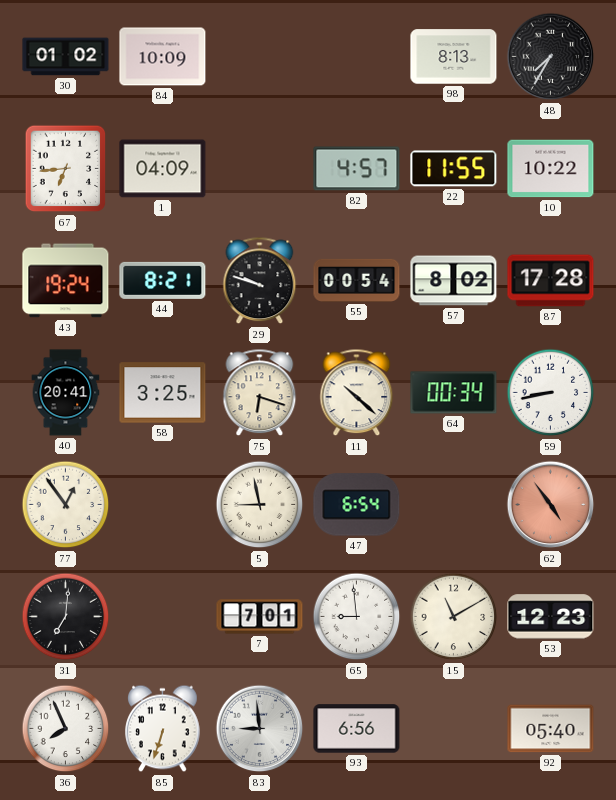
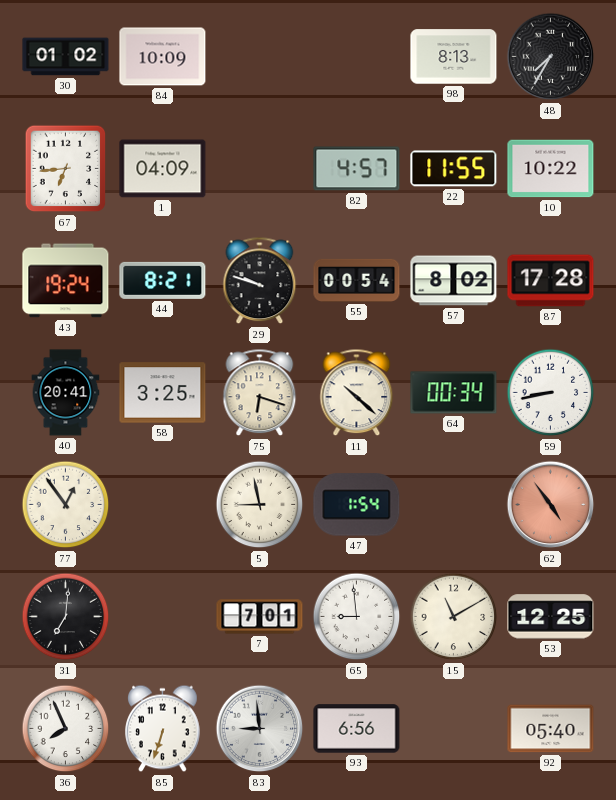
47: 6:54 -> 1:54 (357, 505)
53: 12:23 -> 12:25 (551, 617)
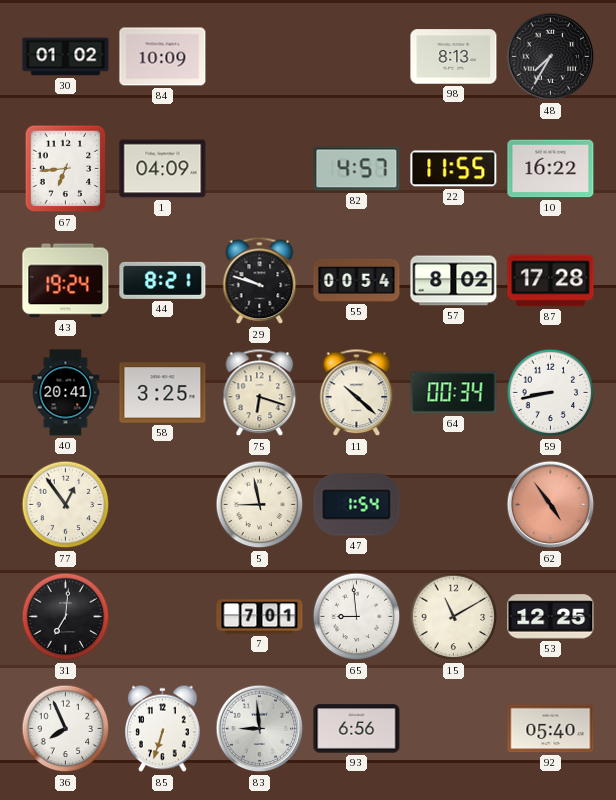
10: 10:22 -> 16:22 (551, 169)
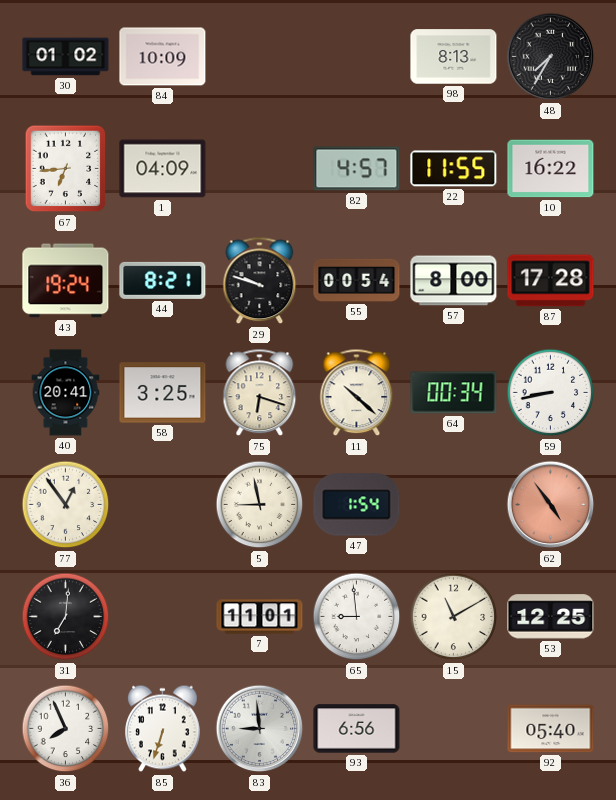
57: 8:02 -> 8:00 (454, 281)
7: 7:01 -> 11:01 (260, 617)
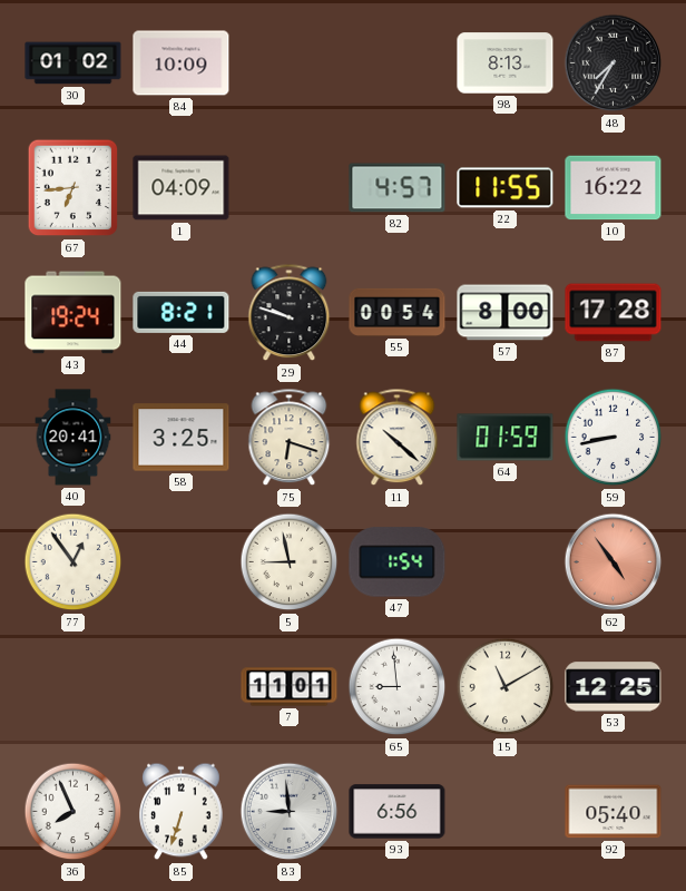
64: 00:34 -> 01:59 (506, 438)
31: 7:01 -> none (66, 617)
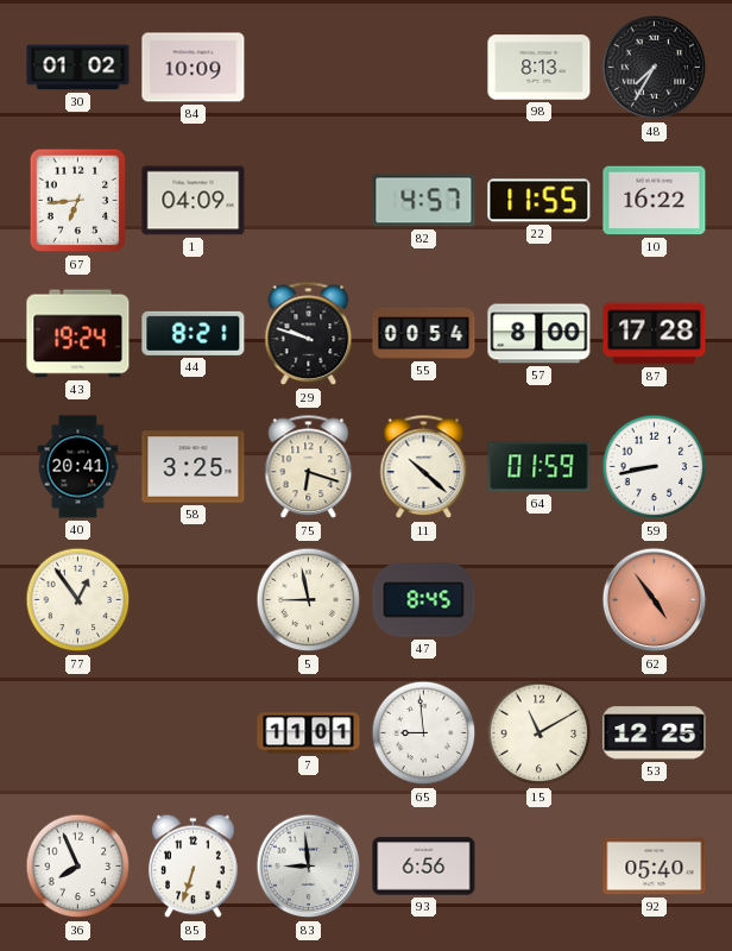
47: 1:54 -> 8:45 (424, 600)
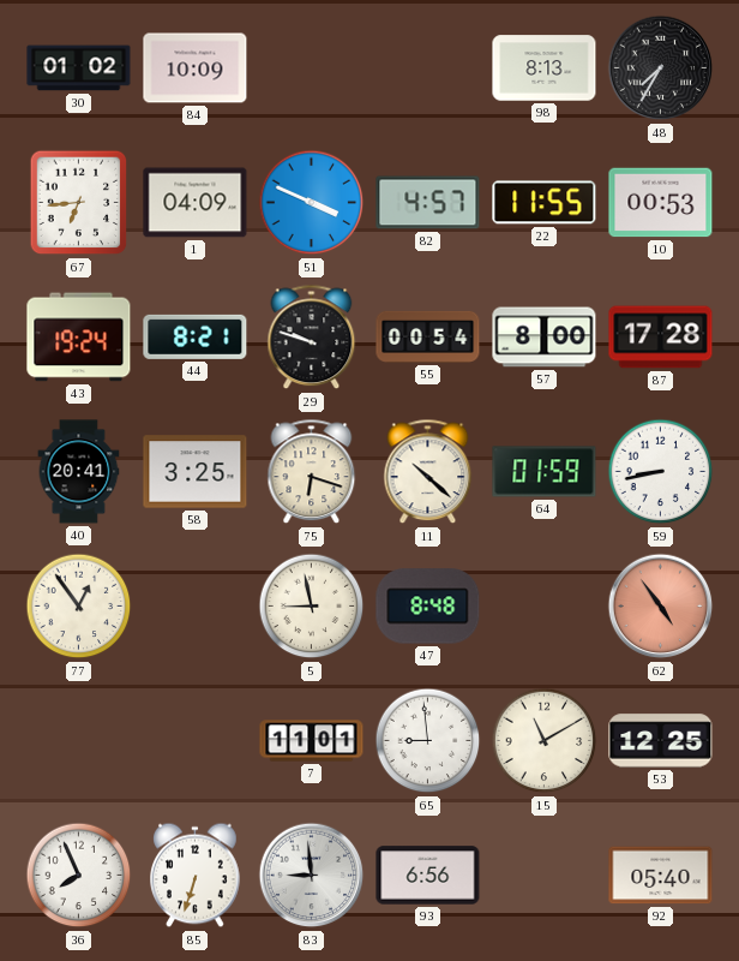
51: none -> 3:49 (312, 203)
10: 16:22 -> 00:53 (661, 203)
47: 8:45 -> 8:48 (428, 607)
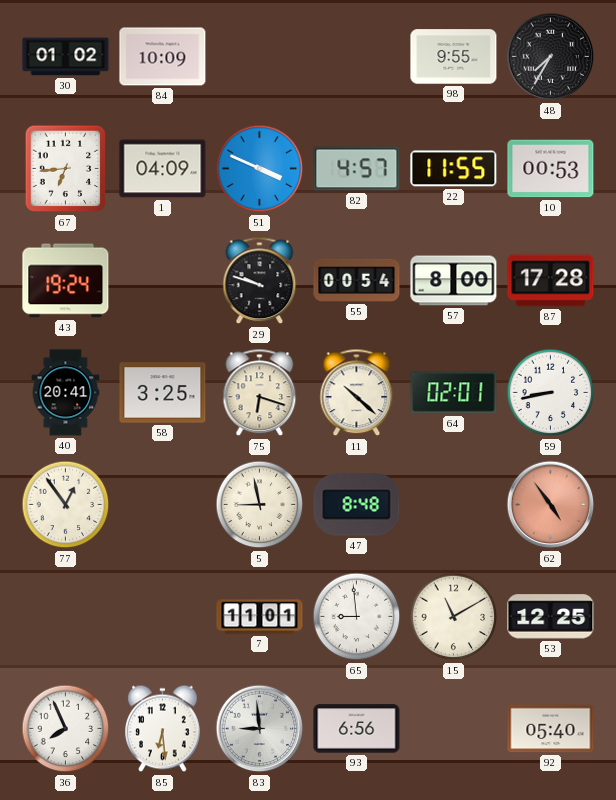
98: 8:13 -> 9:55 (454, 57)
44: 8:21 -> none (196, 336)
64: 01:59 -> 02:01 (454, 393)
85: 6:33 -> 6:29 (163, 729)
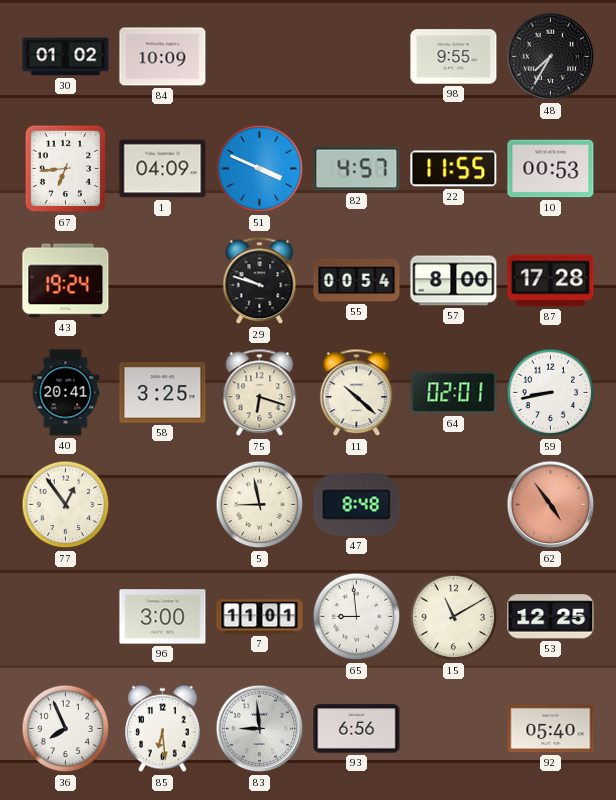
96: none -> 3:00 (163, 617)
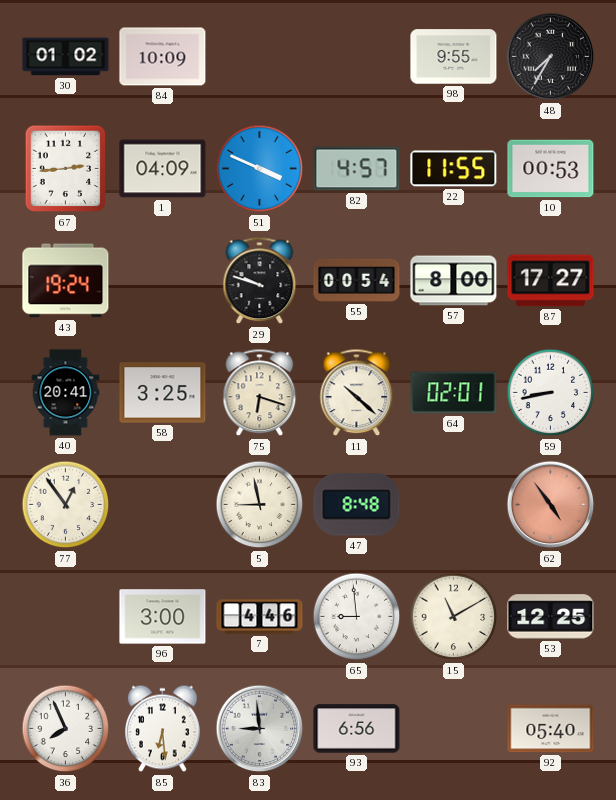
67: 6:44 -> 2:44 (66, 169)
87: 17:28 -> 17:27 (551, 281)
7: 11:01 -> 4:46 (260, 617)
